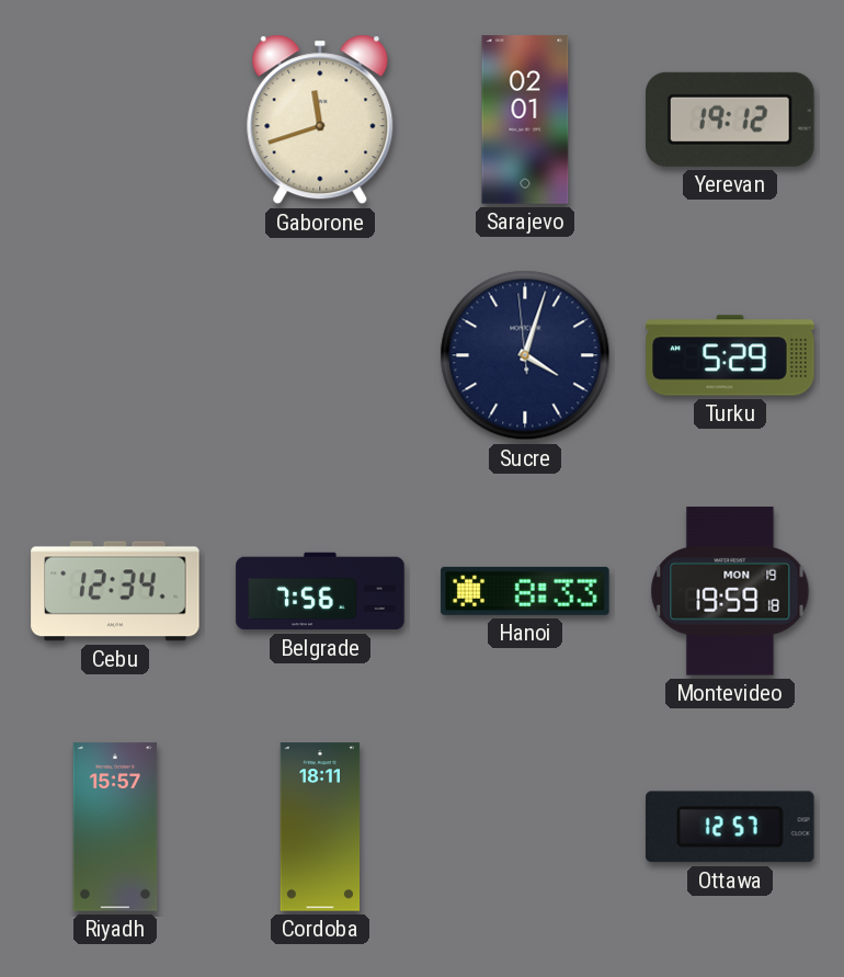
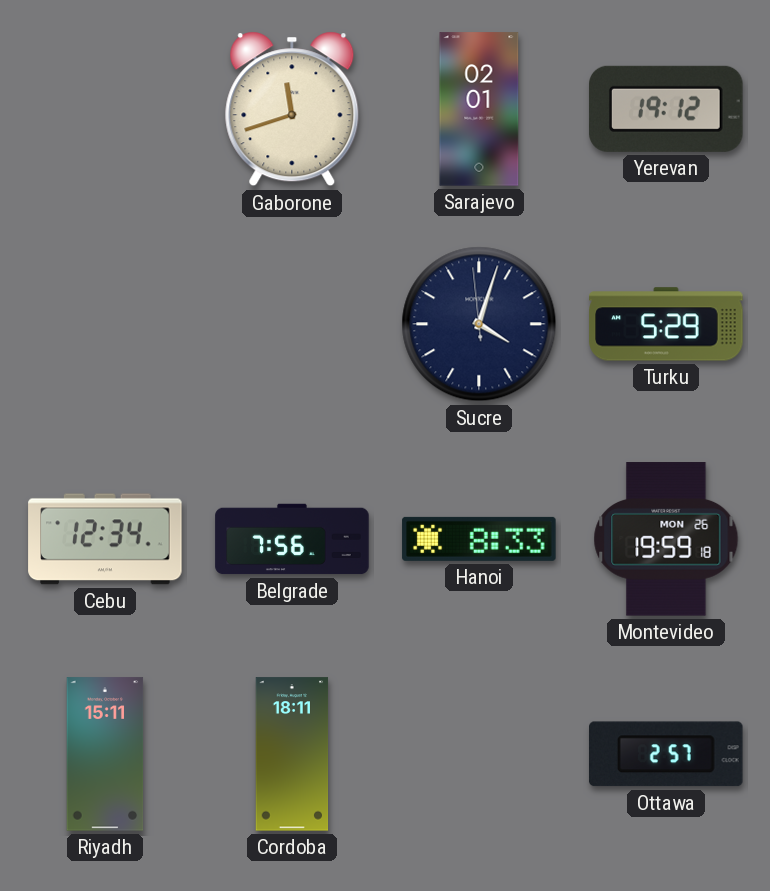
Montevideo date: MON 19 -> MON 26 (666, 539)
Riyadh: 15:57 -> 15:11 (105, 754)
Ottawa: 12:57 -> 2:57 (667, 754)
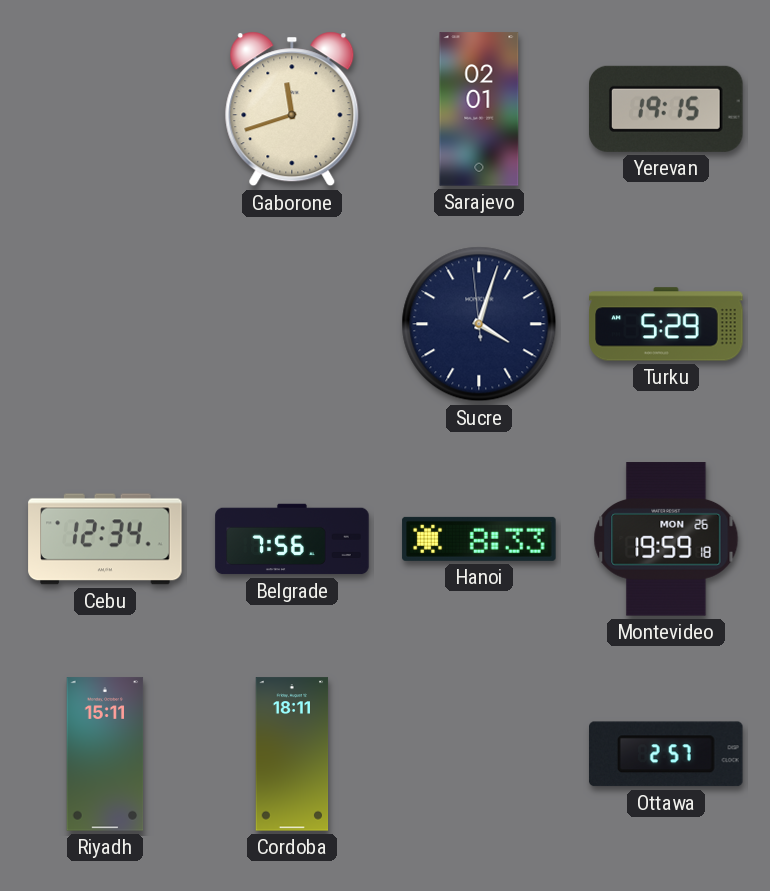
Yerevan: 19:12 -> 19:15 (666, 109)
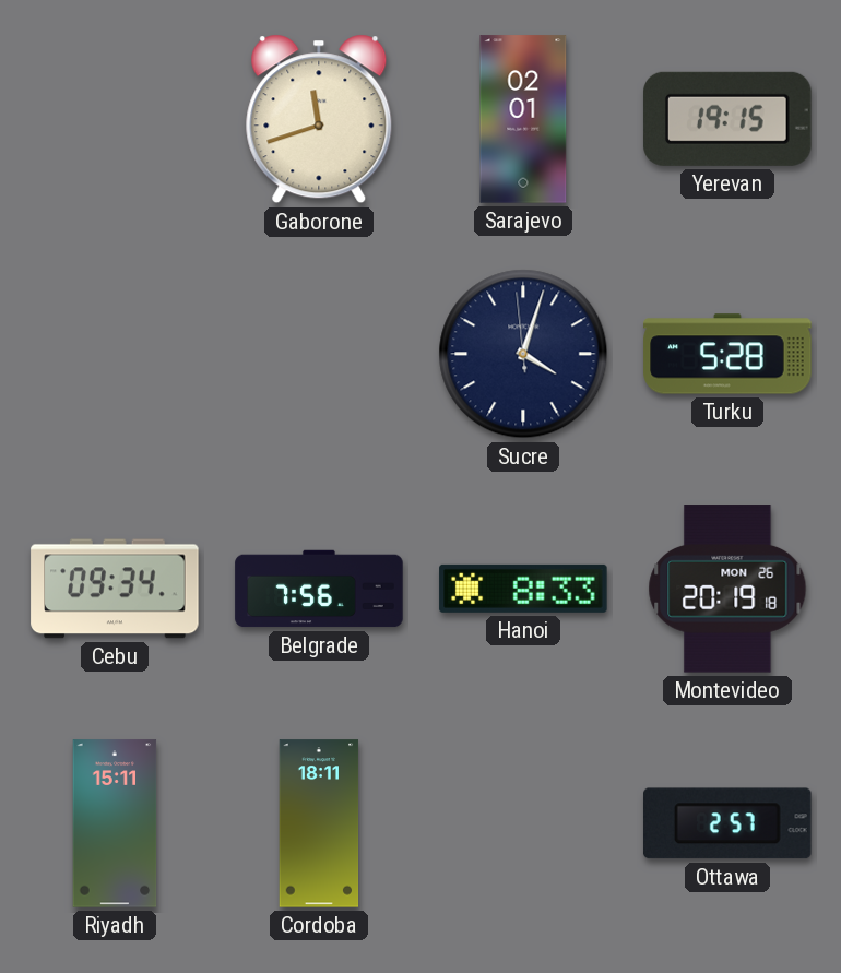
Turku: 5:29 -> 5:28 (727, 354)
Cebu: 12:34 -> 09:34 (115, 589)
Montevideo: 19:59 -> 20:19 (727, 589)
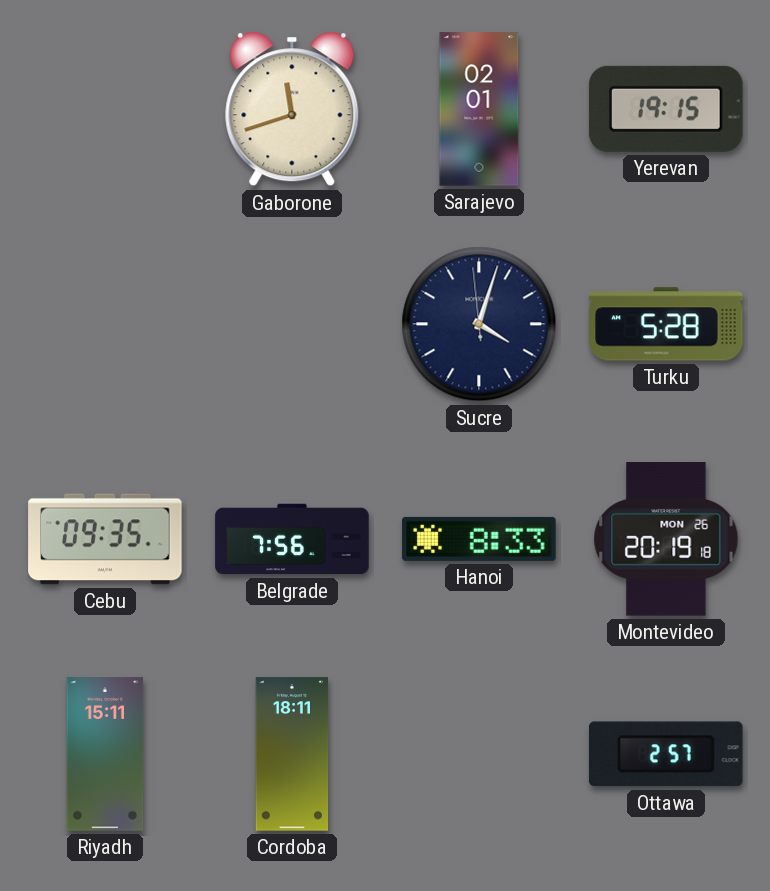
Cebu: 09:34 -> 09:35 (105, 539)
